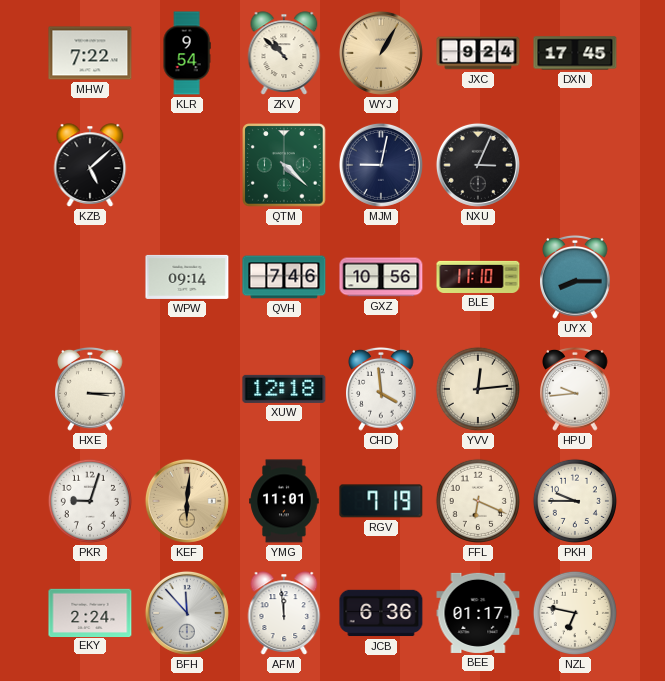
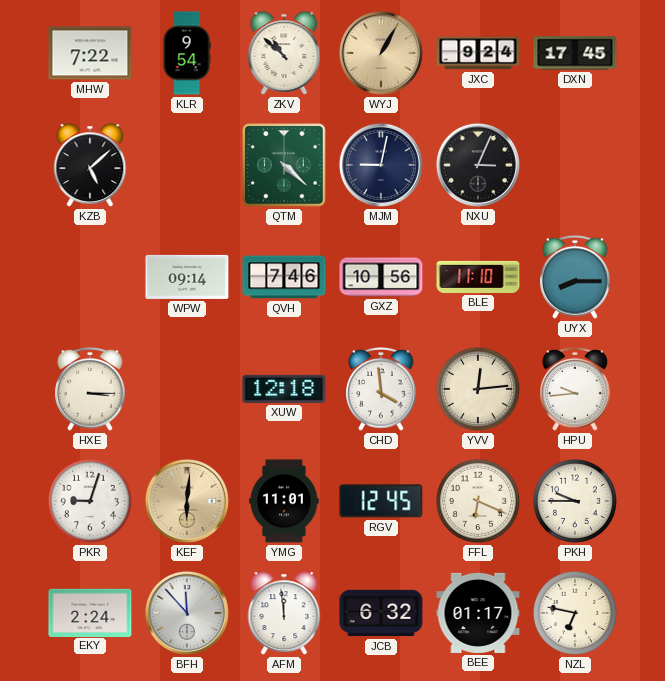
RGV: 7:19 -> 12:45 (381, 501)
JCB: 6:36 -> 6:32 (381, 613)
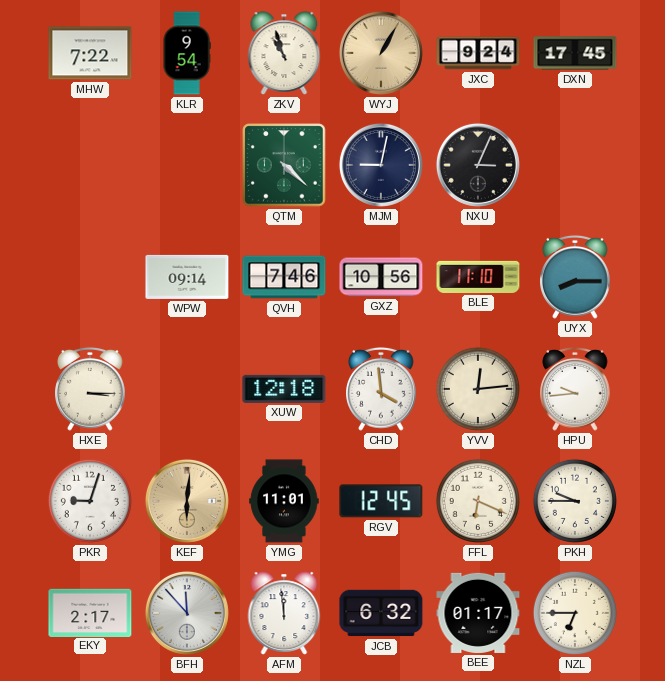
ZKV: 10:52 -> 10:57 (284, 53)
KZB: 5:08 -> none (90, 165)
EKY: 2:24 -> 2:17 (90, 612)
NZL: 6:47 -> 6:45 (575, 613)
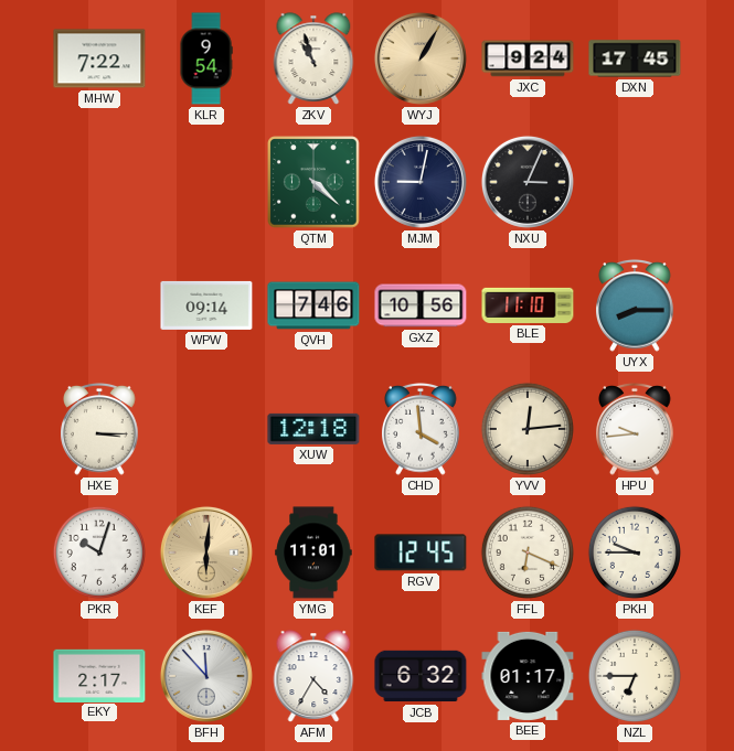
PKR: 9:03 -> 10:03 (99, 552)
AFM: 11:59 -> 4:35 (313, 676)
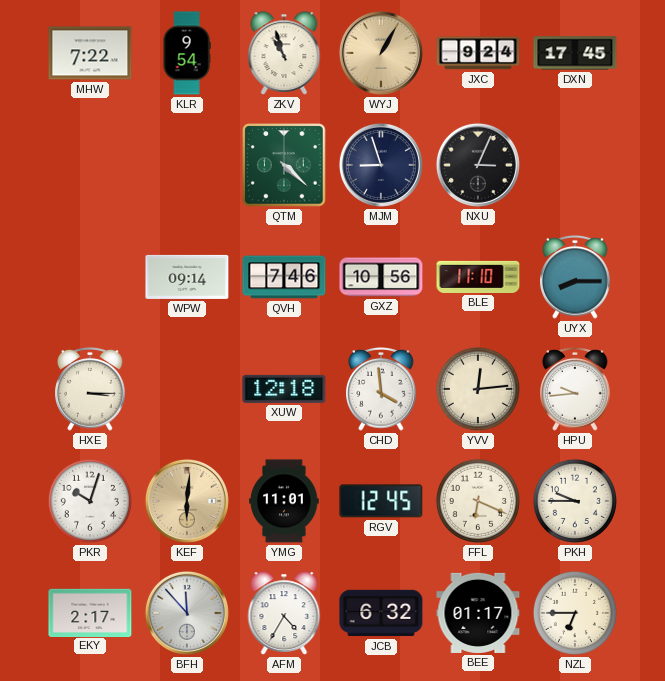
MJM: 9:02 -> 8:57 (381, 165)
